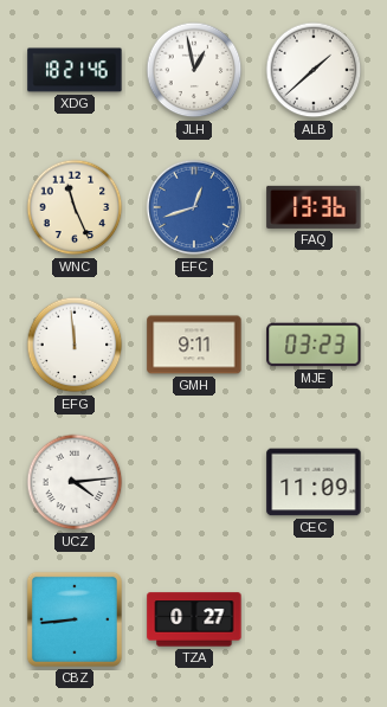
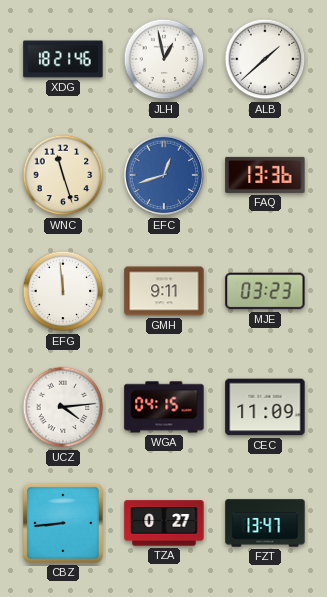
WNC: 11:26 -> 11:27 (63, 175)
WGA: none -> 04:15 (164, 407)
FZT: none -> 13:47 (265, 523)
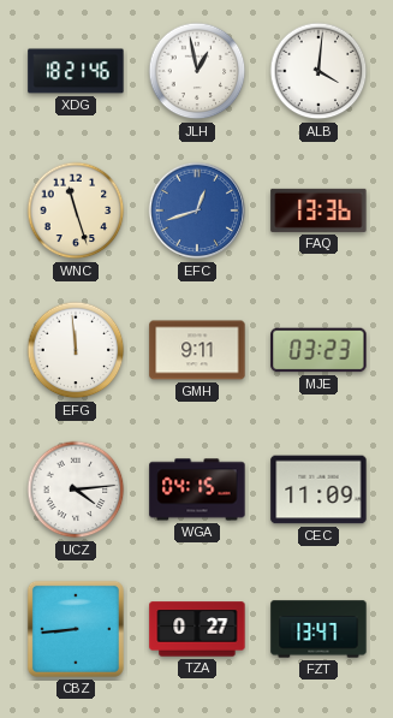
ALB: 1:38 -> 4:01 (318, 71)
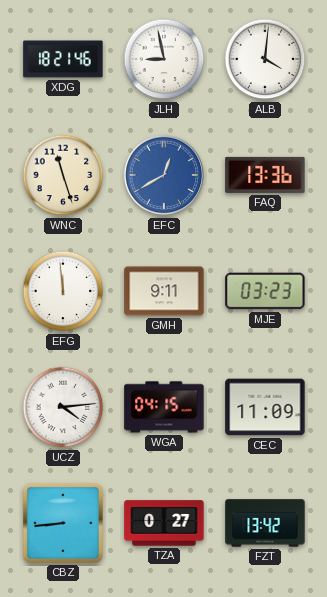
JLH: 12:58 -> 8:58 (164, 59)
EFC: 12:42 -> 12:40 (164, 175)
FZT: 13:47 -> 13:42 (265, 523)
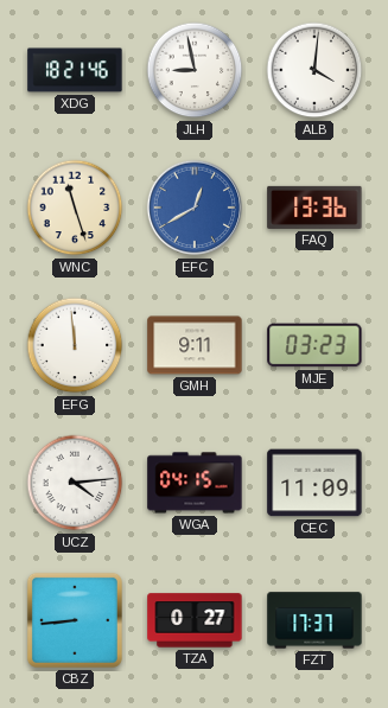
FZT: 13:42 -> 17:37 (314, 620)
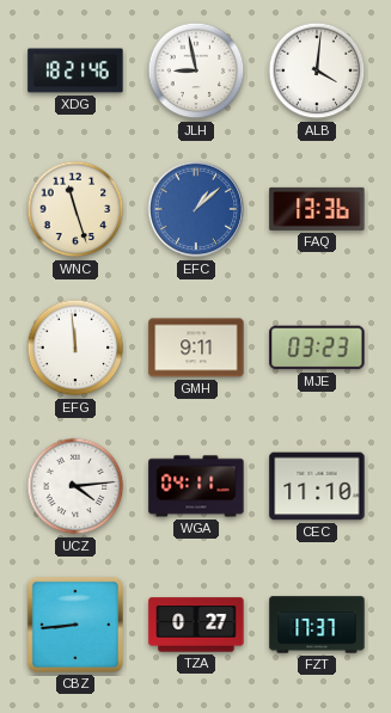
EFC: 12:40 -> 1:08 (196, 209)
WGA: 04:15 -> 04:11 (196, 486)
CEC: 11:09 -> 11:10 (317, 486)
